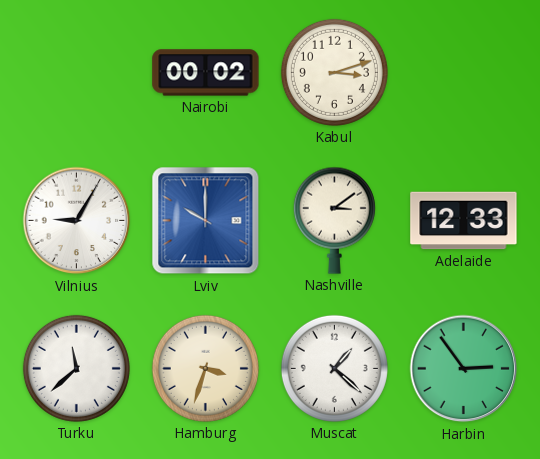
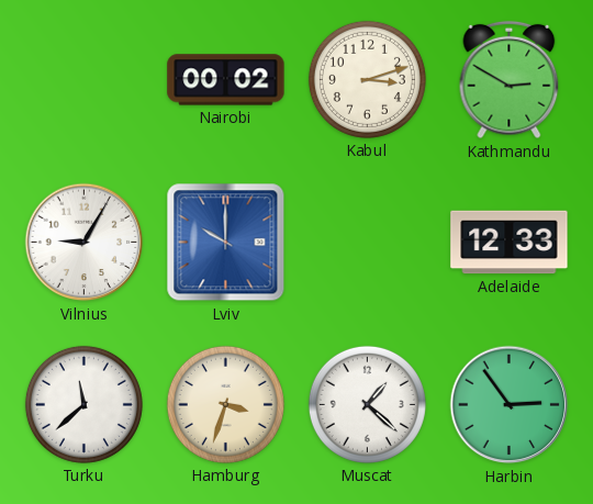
Kathmandu: none -> 2:50 (510, 80)
Nashville: 3:09 -> none (334, 220)
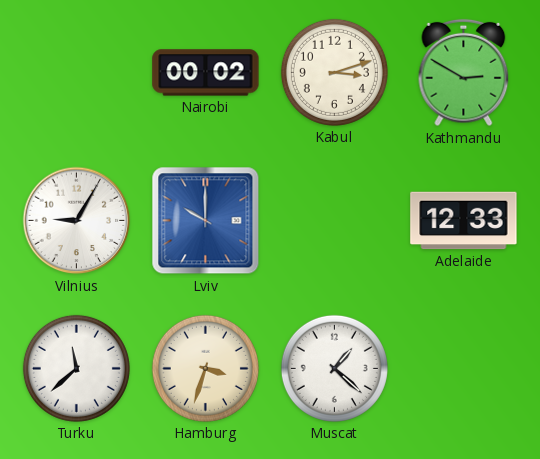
Harbin: 2:54 -> none (510, 405)
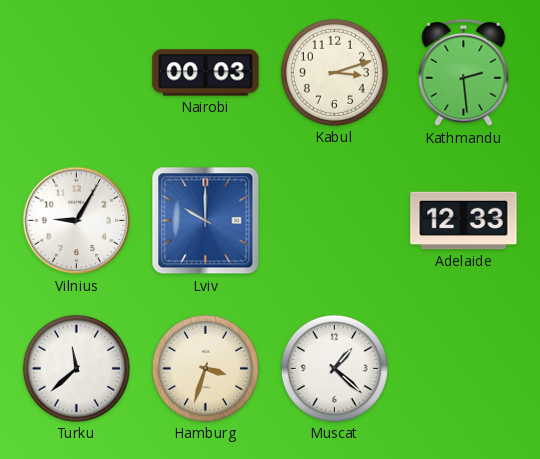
Nairobi: 00:02 -> 00:03 (206, 73)
Kathmandu: 2:50 -> 2:29 (464, 73)
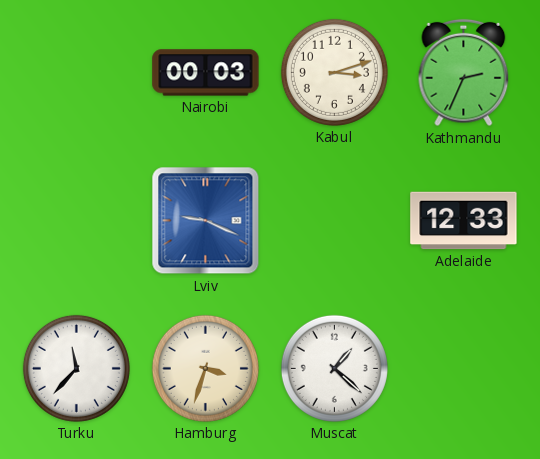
Kathmandu: 2:29 -> 2:34 (464, 73)
Vilnius: 9:05 -> none (77, 221)
Lviv: 10:00 -> 9:19 (206, 221)
Turku: 11:38 -> 11:37 (76, 368)
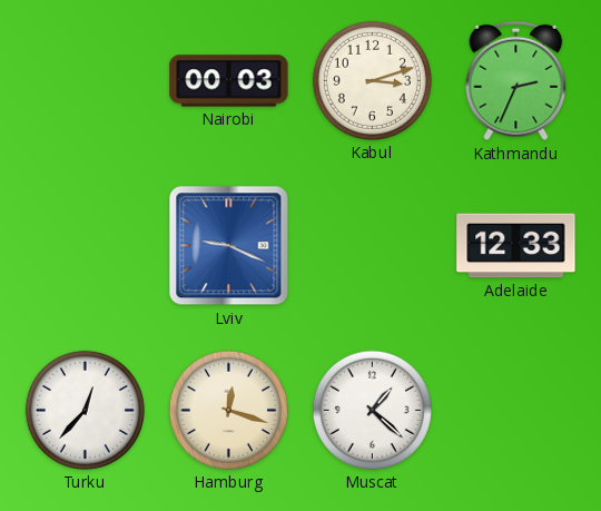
Turku: 11:37 -> 12:37 (85, 410)
Hamburg: 3:33 -> 12:18 (228, 410)
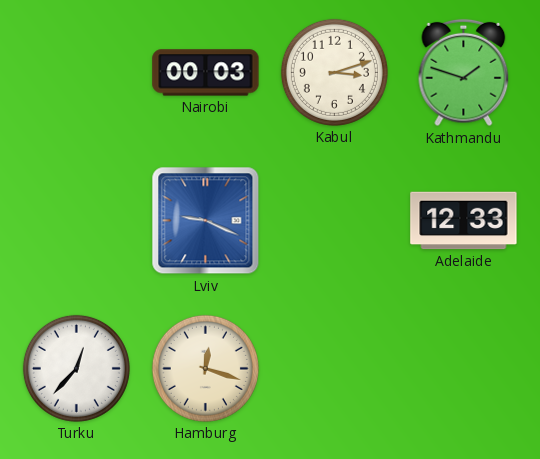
Kathmandu: 2:34 -> 1:48 (464, 73)
Muscat: 1:22 -> none (372, 410)
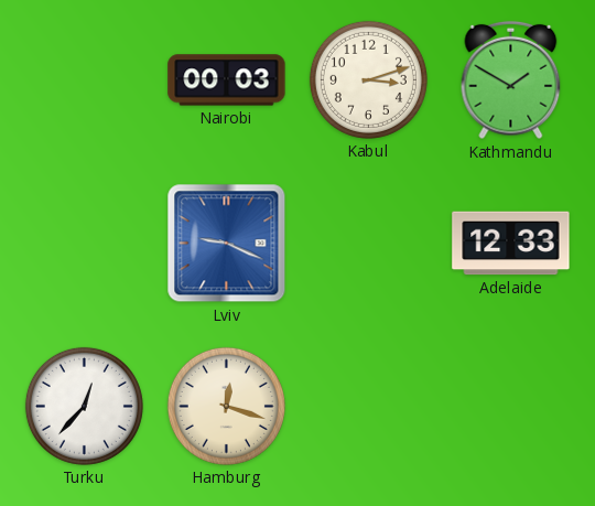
Kathmandu: 1:48 -> 1:50 (511, 80)
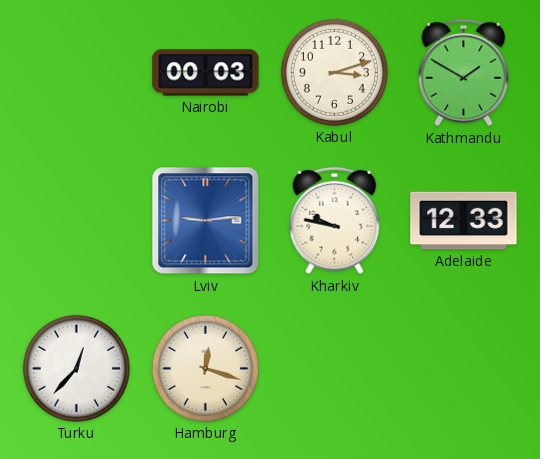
Lviv: 9:19 -> 9:14 (206, 221)
Kharkiv: none -> 9:47 (335, 221)
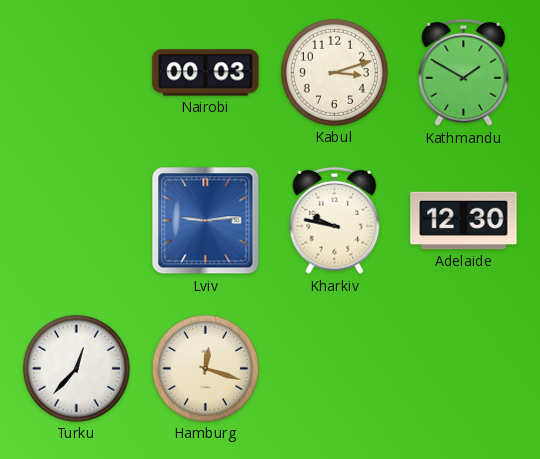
Adelaide: 12:33 -> 12:30 (464, 221)
